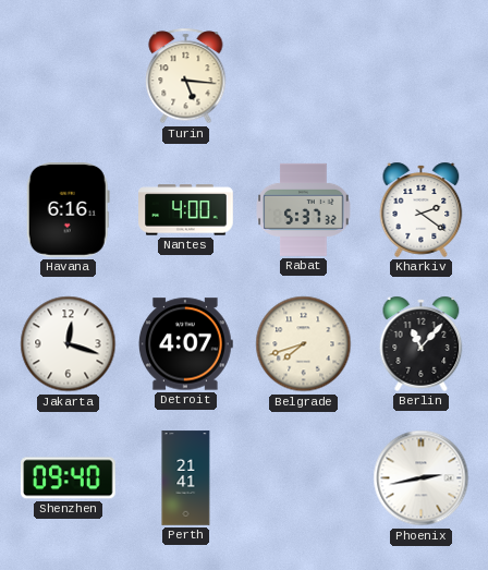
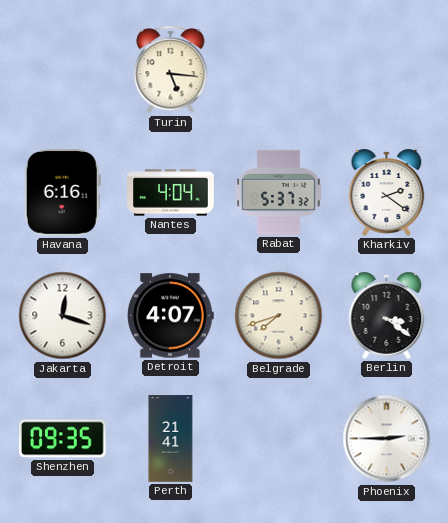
Nantes: 4:00 -> 4:04 (171, 193)
Berlin: 11:07 -> 3:21 (387, 315)
Shenzhen: 09:40 -> 09:35 (63, 439)
Phoenix: 2:43 -> 2:45 (387, 439)
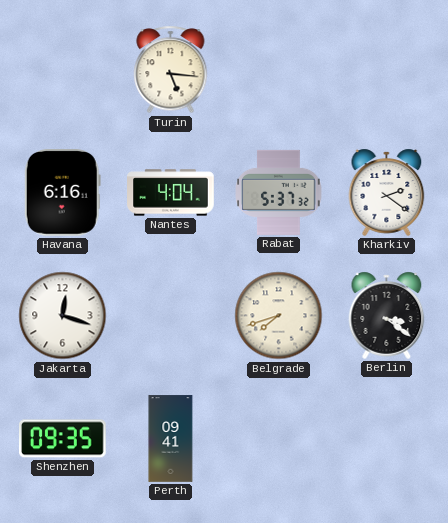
Detroit: 4:07 -> none (170, 316)
Perth: 21:41 -> 09:41 (171, 439)
Phoenix: 2:45 -> none (387, 439)
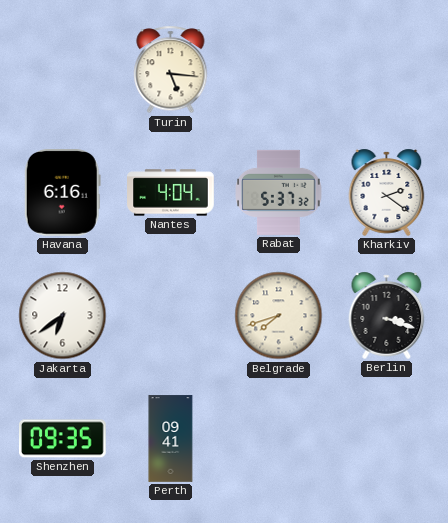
Jakarta: 12:18 -> 6:39 (63, 316)
Berlin: 3:21 -> 3:18 (387, 315)
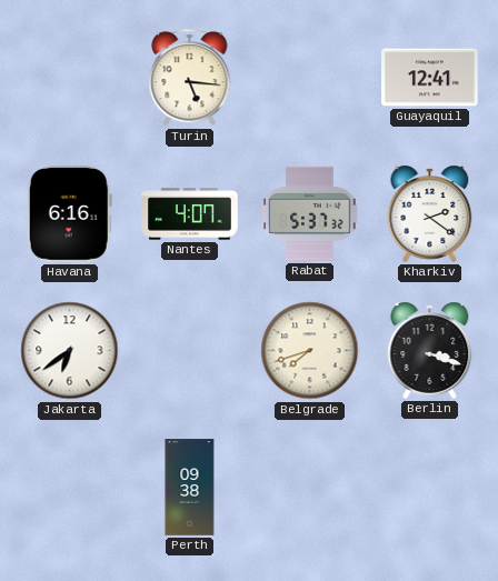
Guayaquil: none -> 12:41 (430, 78)
Nantes: 4:04 -> 4:07 (190, 214)
Shenzhen: 09:35 -> none (63, 439)
Perth: 09:41 -> 09:38 (190, 488)
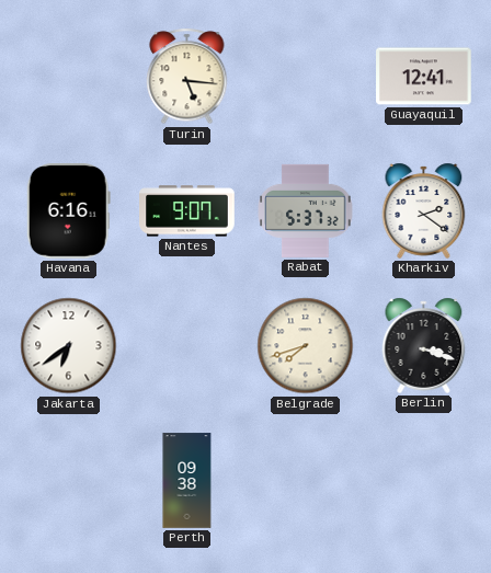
Nantes: 4:07 -> 9:07 (187, 211)
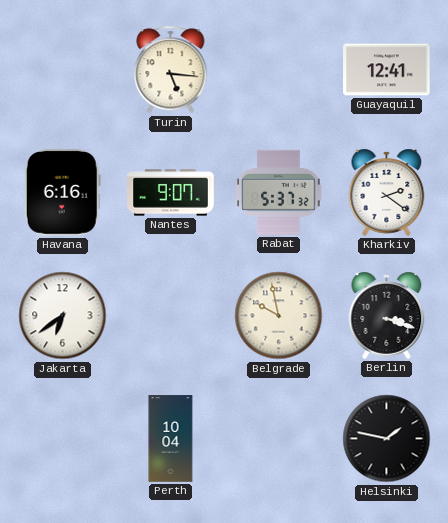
Belgrade: 7:42 -> 9:58 (279, 316)
Perth: 09:38 -> 10:04 (171, 439)
Helsinki: none -> 1:47 (387, 439)
